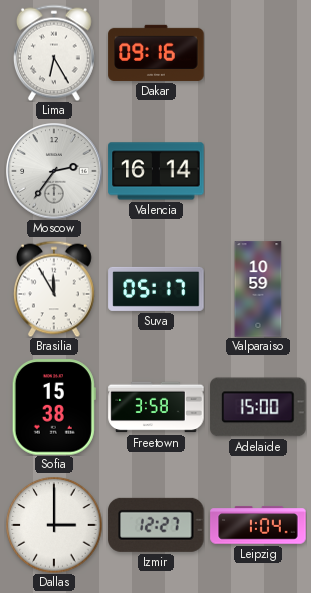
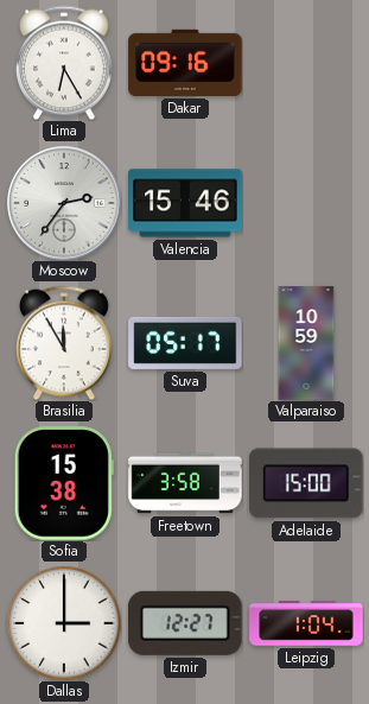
Valencia: 16:14 -> 15:46 (185, 203)
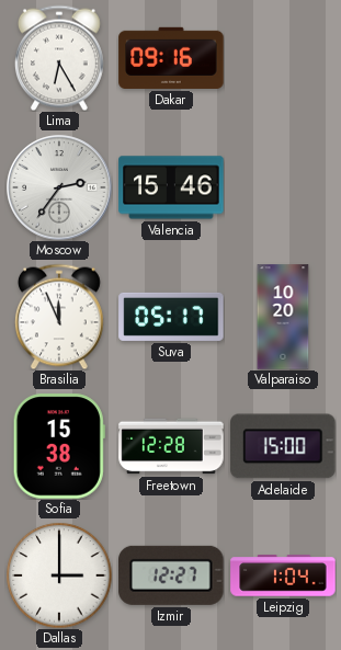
Brasilia: 11:55 -> 11:56 (59, 317)
Valparaiso: 10:59 -> 10:20 (283, 317)
Freetown: 3:58 -> 12:28 (171, 446)
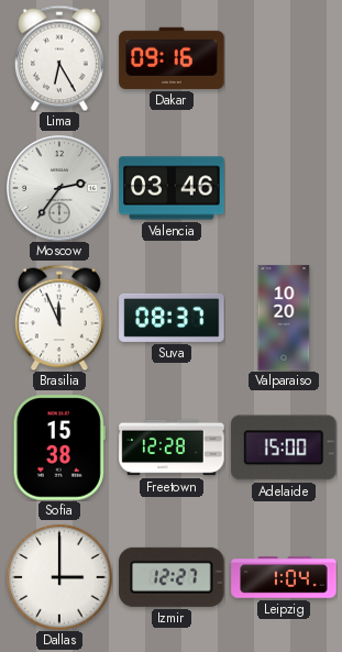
Valencia: 15:46 -> 03:46 (172, 188)
Suva: 05:17 -> 08:37 (172, 318)
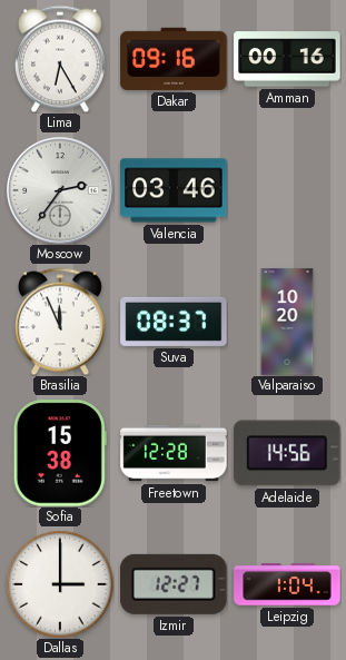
Amman: none -> 00:16 (287, 59)
Adelaide: 15:00 -> 14:56 (287, 453)
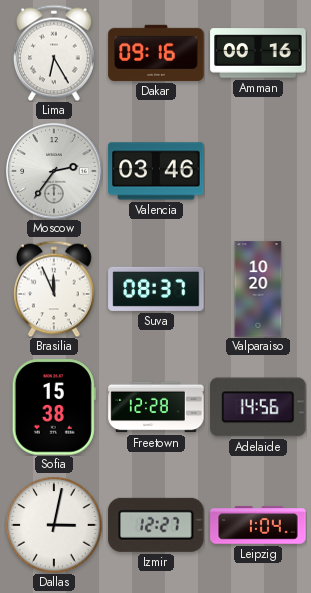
Dallas: 3:00 -> 3:02 (54, 525)
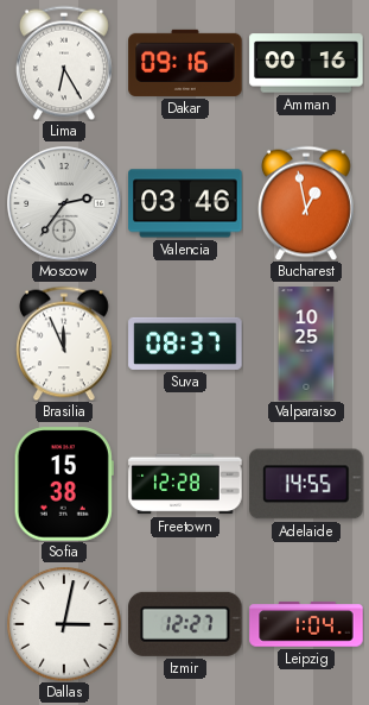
Bucharest: none -> 12:58 (306, 203)
Valparaiso: 10:20 -> 10:25 (306, 344)
Adelaide: 14:56 -> 14:55 (306, 484)
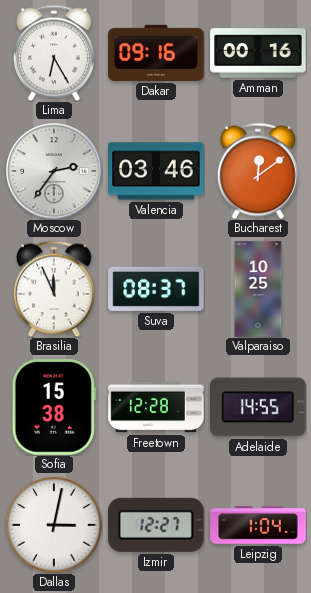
Bucharest: 12:58 -> 12:09 (258, 171)
